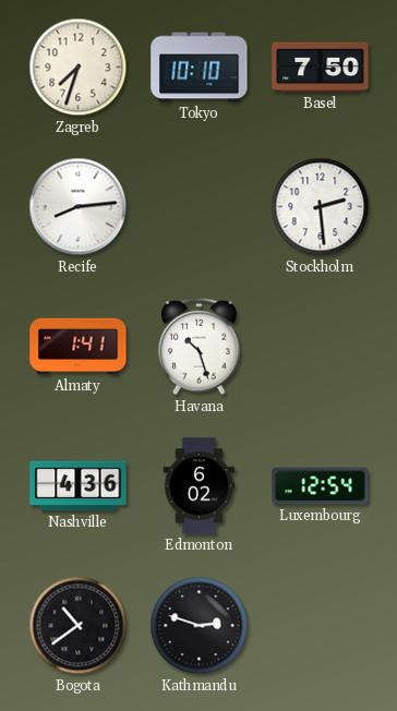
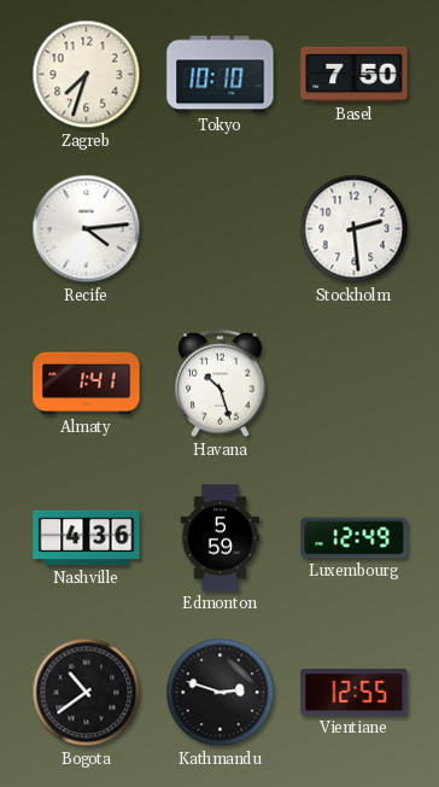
Recife: 8:14 -> 4:14 (87, 229)
Edmonton: 6:02 -> 5:59 (221, 538)
Luxembourg: 12:54 -> 12:49 (355, 538)
Vientiane: none -> 12:55 (355, 693)
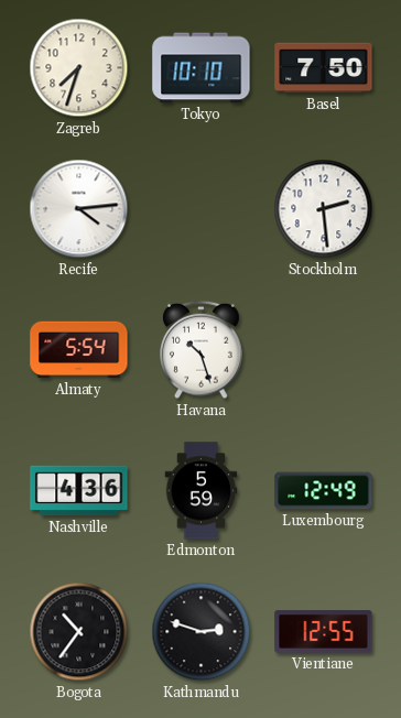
Almaty: 1:41 -> 5:54 (79, 350)
Bogota: 10:39 -> 10:36 (79, 632)
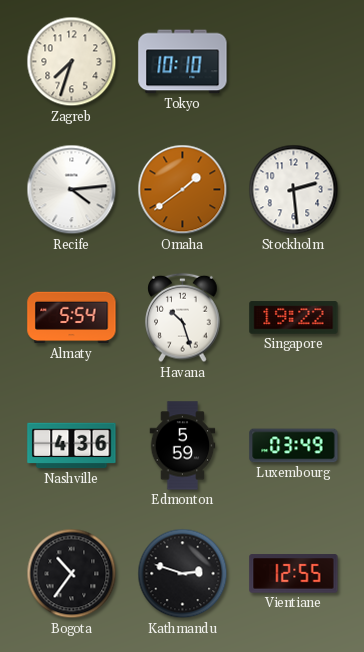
Basel: 7:50 -> none (324, 68)
Omaha: none -> 1:39 (183, 190)
Singapore: none -> 19:22 (294, 318)
Luxembourg: 12:49 -> 03:49 (294, 446)
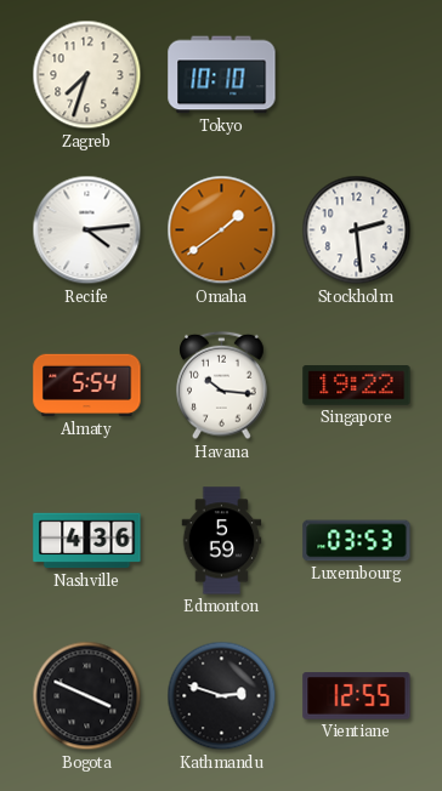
Havana: 10:27 -> 10:16 (222, 386)
Luxembourg: 03:49 -> 03:53 (357, 541)
Bogota: 10:36 -> 3:49 (87, 696)
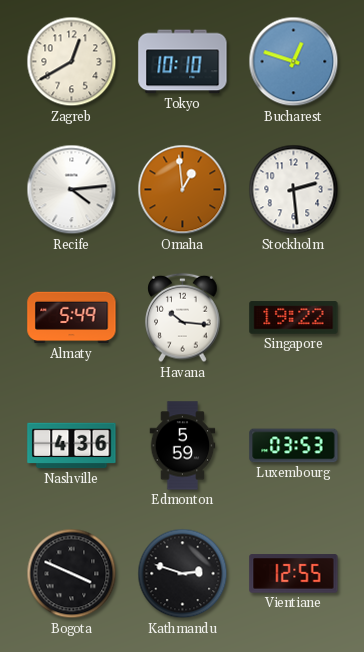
Zagreb: 7:33 -> 12:40 (72, 62)
Bucharest: none -> 12:48 (294, 62)
Omaha: 1:39 -> 12:59 (183, 190)
Almaty: 5:54 -> 5:49 (72, 318)
